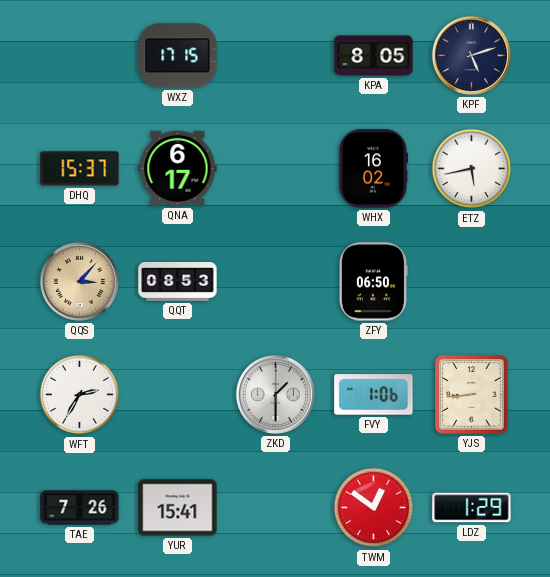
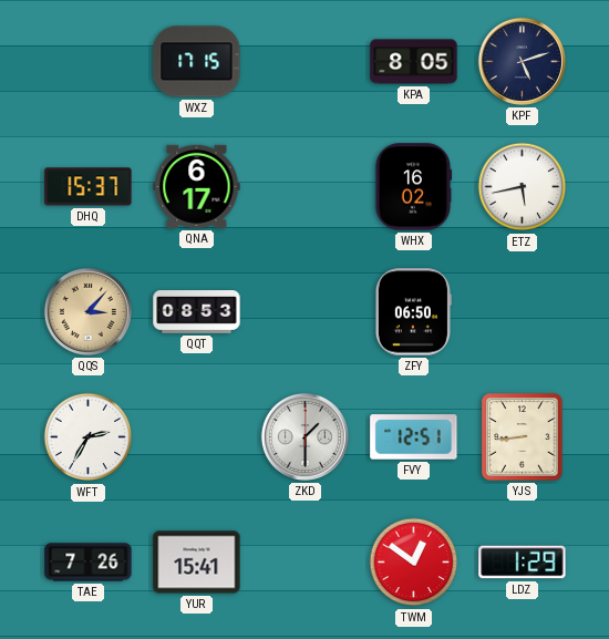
FVY: 1:06 -> 12:51 (414, 437)
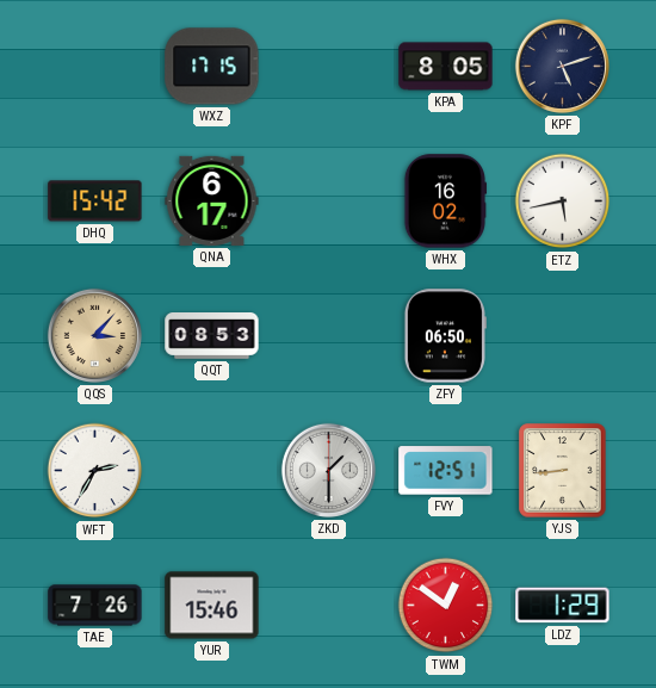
DHQ: 15:37 -> 15:42 (95, 202)
YUR: 15:41 -> 15:46 (212, 606)
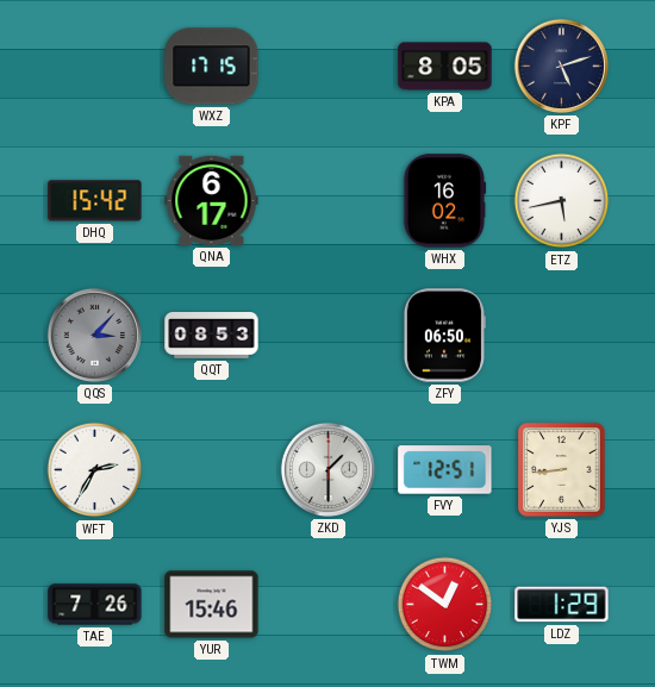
QQS dial: champagne -> grey (94, 335)
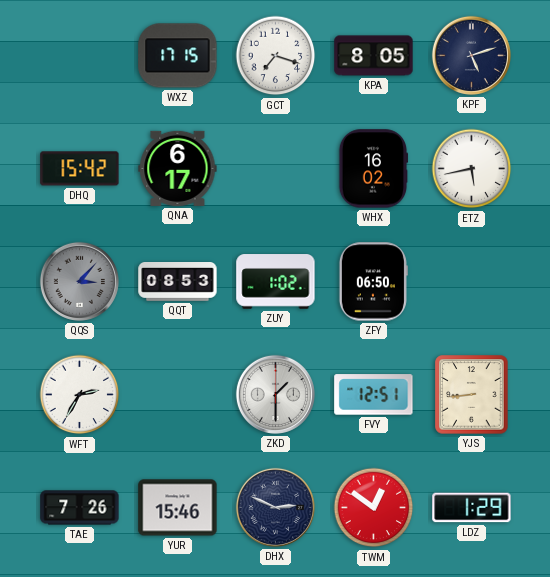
GCT: none -> 7:18 (276, 56)
ZUY: none -> 1:02 (276, 282)
DHX: none -> 2:49 (275, 507)
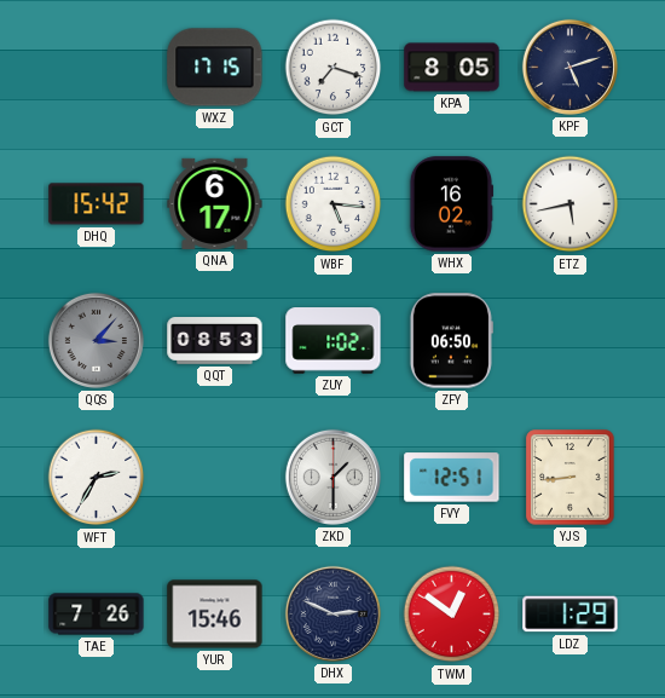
WBF: none -> 5:16 (334, 204)
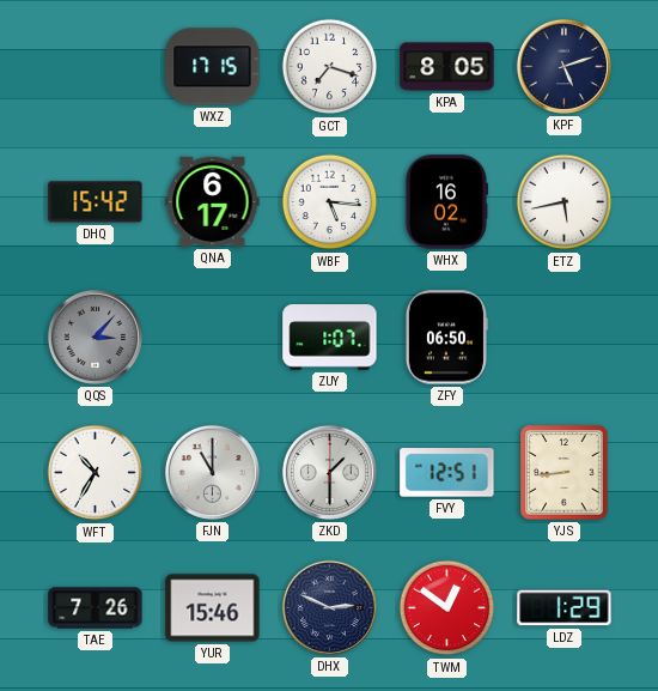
QQT: 08:53 -> none (215, 341)
ZUY: 1:02 -> 1:07 (330, 338)
WFT: 2:35 -> 10:35 (96, 473)
FJN: none -> 11:00 (212, 472)
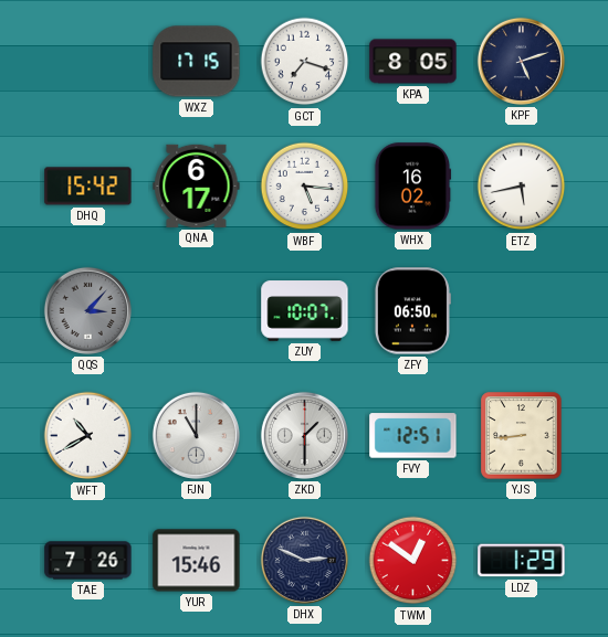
ZUY: 1:07 -> 10:07 (305, 311)
WFT: 10:35 -> 10:40 (88, 436)
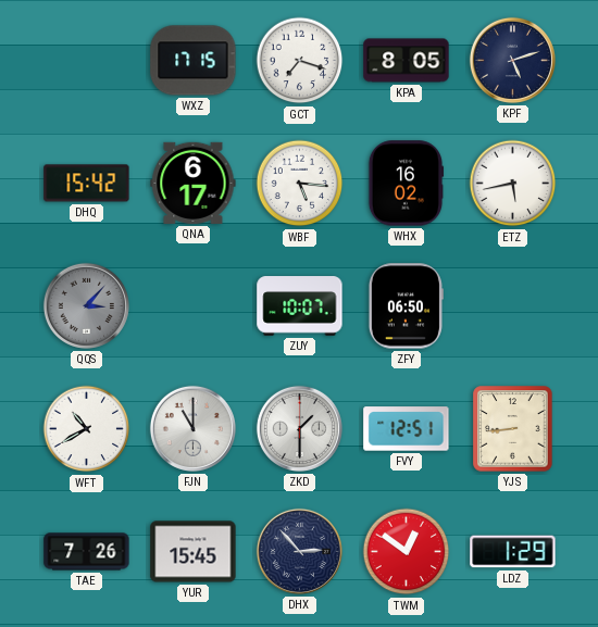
YUR: 15:46 -> 15:45 (194, 552)
DHX: 2:49 -> 2:53 (299, 551)
